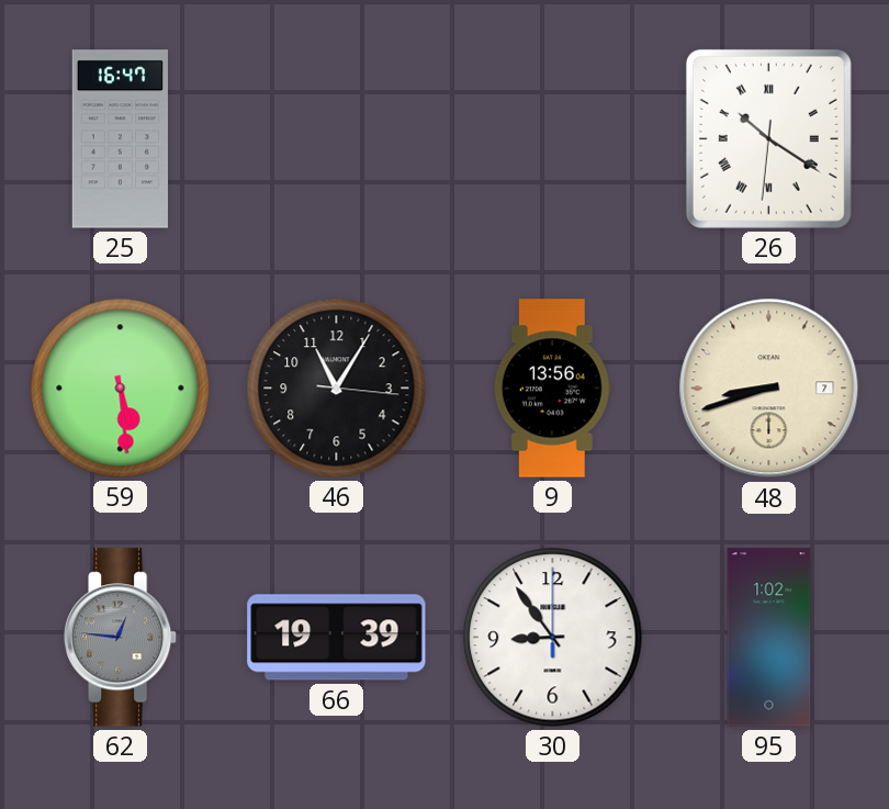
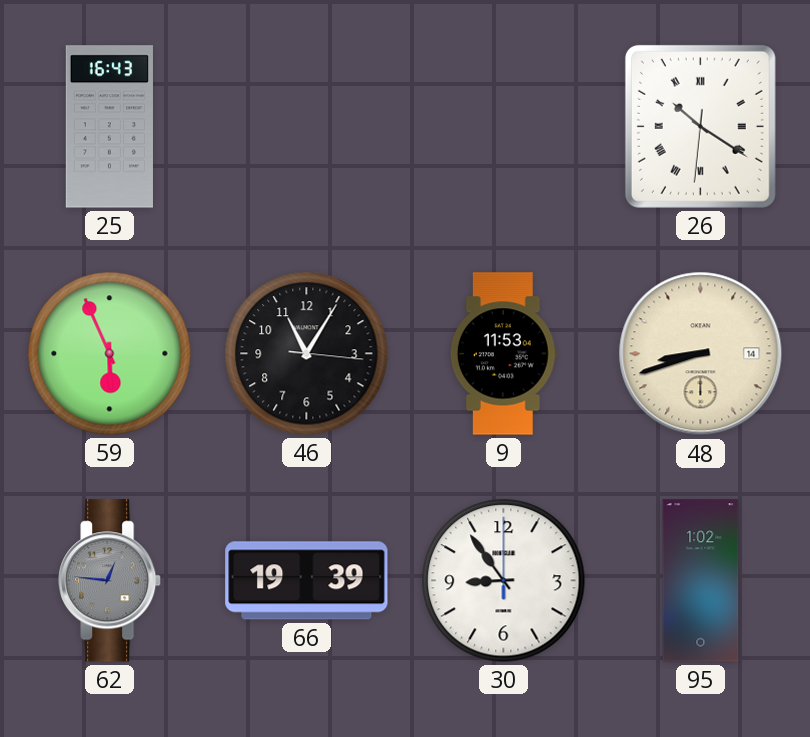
25: 16:47 -> 16:43 (109, 127)
59: 5:29 -> 5:56 (110, 354)
9: 13:56 -> 11:53 (503, 354)
48 date: 7 -> 14 (701, 354)
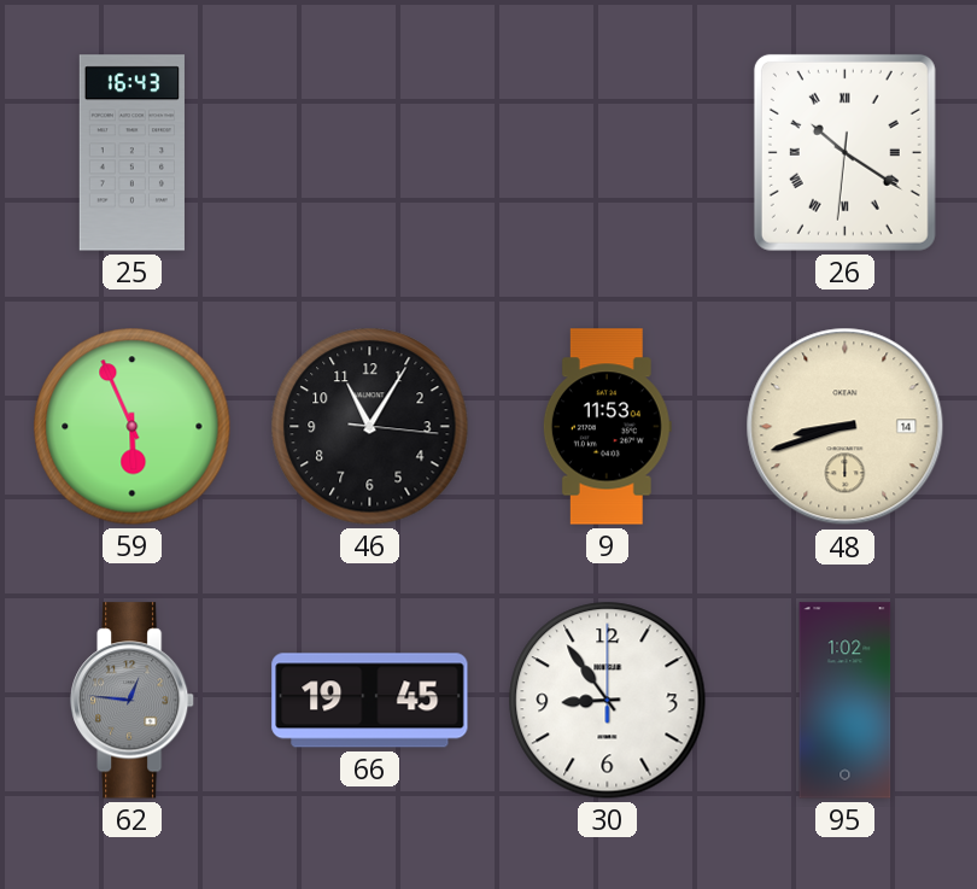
66: 19:39 -> 19:45 (370, 701)
